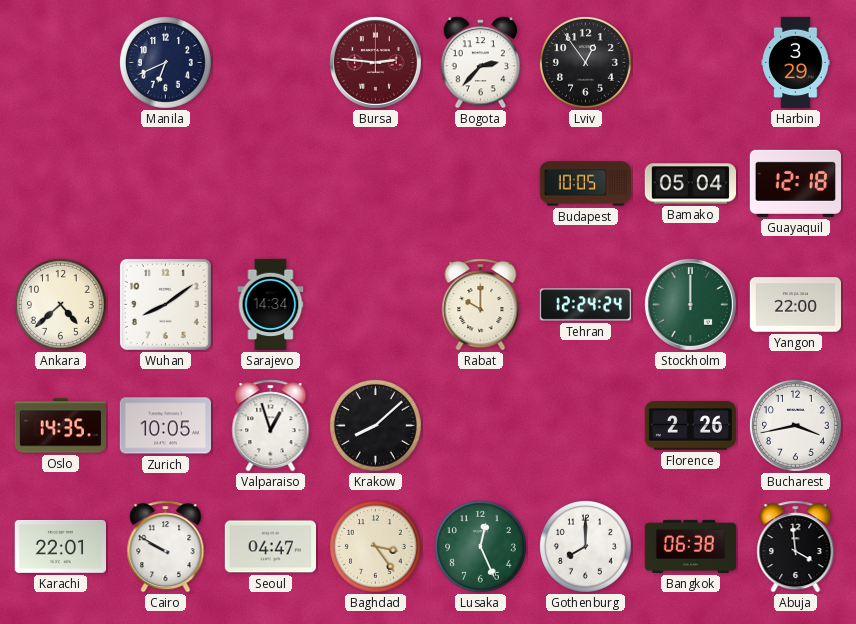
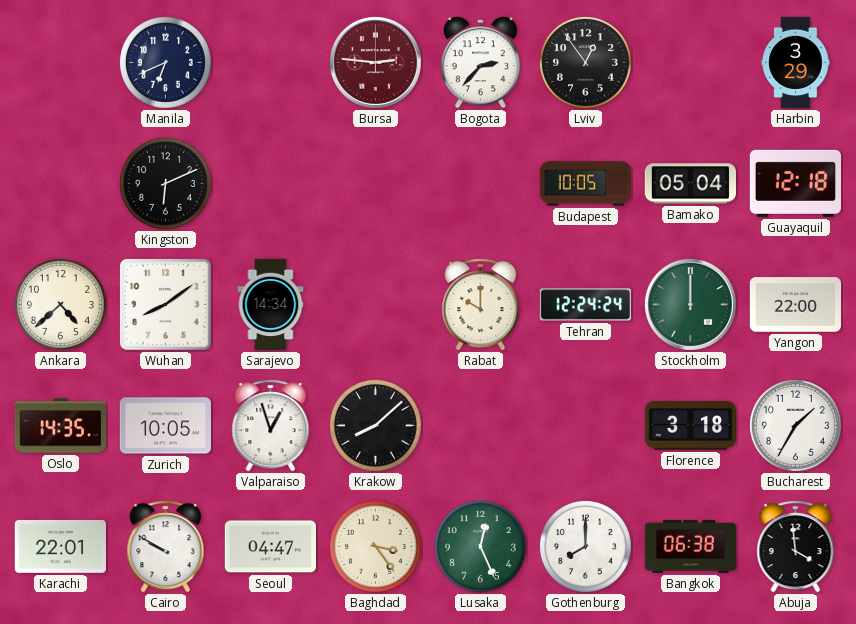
Kingston: none -> 6:11 (165, 183)
Florence: 2:26 -> 3:18 (690, 426)
Bucharest: 3:43 -> 1:35 (795, 425)
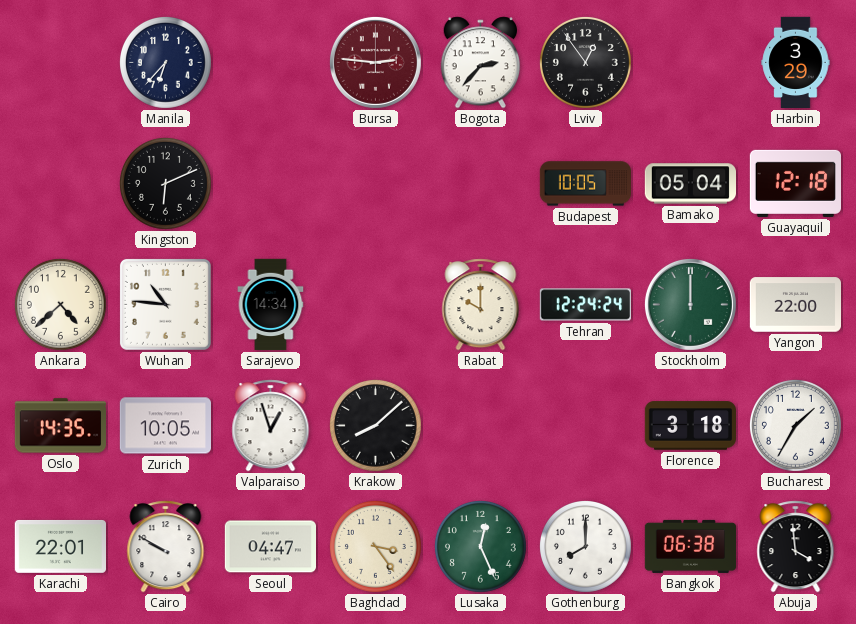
Manila: 6:41 -> 6:37 (165, 62)
Wuhan: 8:09 -> 10:46 (165, 304)
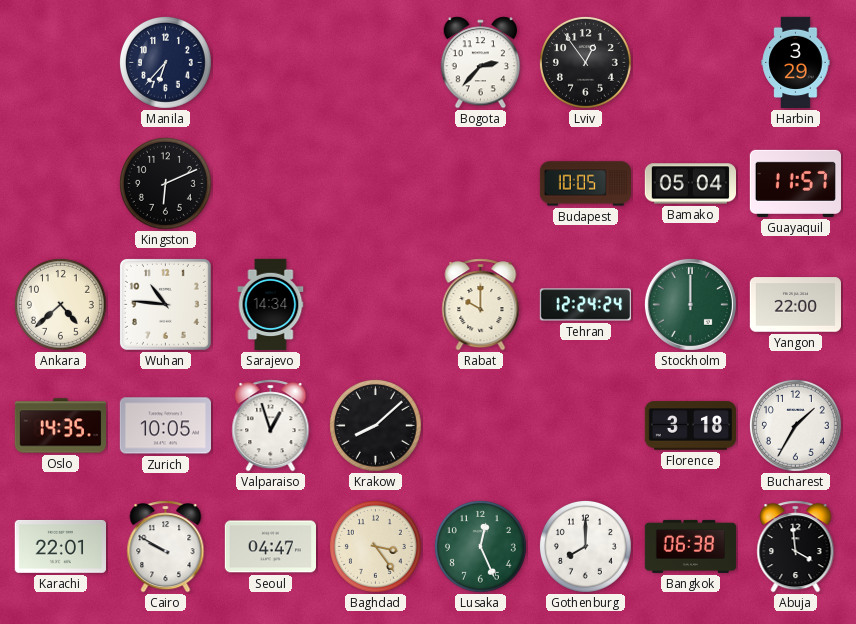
Bursa: 2:46 -> none (375, 62)
Guayaquil: 12:18 -> 11:57 (795, 183)
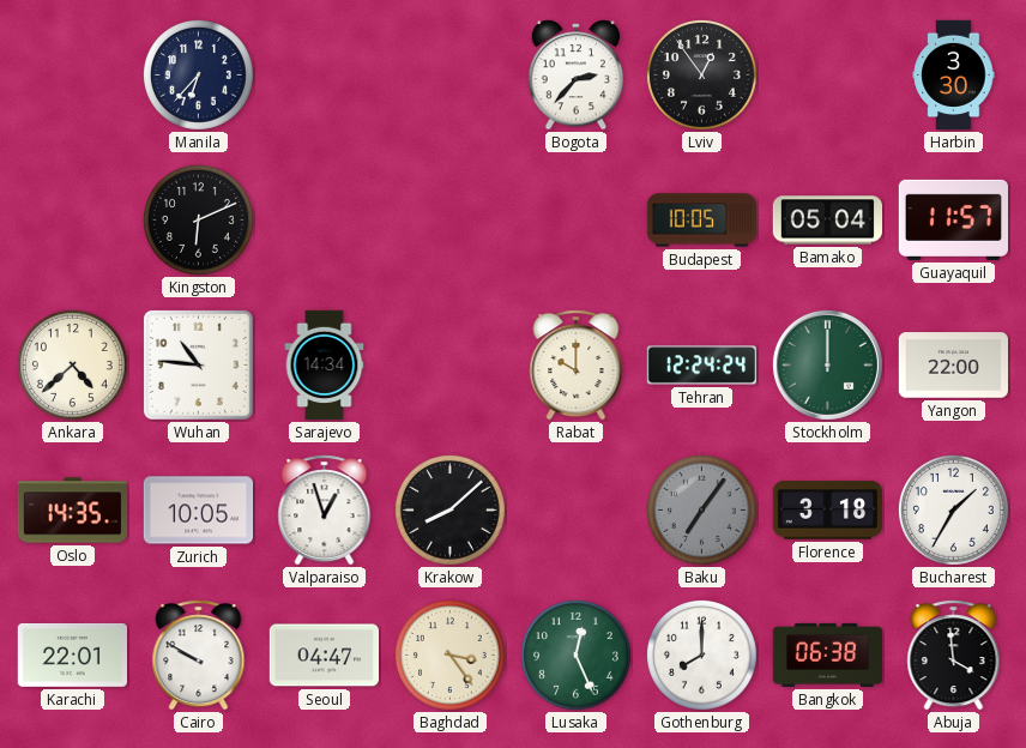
Harbin: 3:29 -> 3:30 (954, 76)
Baku: none -> 7:06 (701, 509)
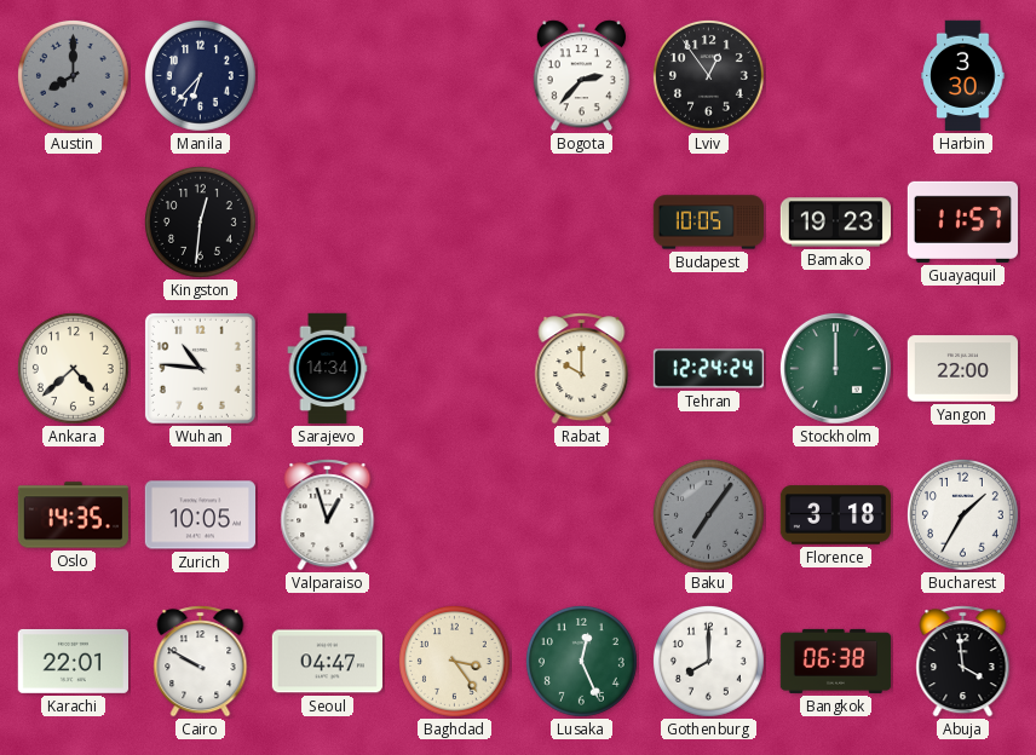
Austin: none -> 8:00 (73, 75)
Kingston: 6:11 -> 12:31 (200, 221)
Bamako: 05:04 -> 19:23 (835, 223)
Krakow: 8:08 -> none (449, 509)
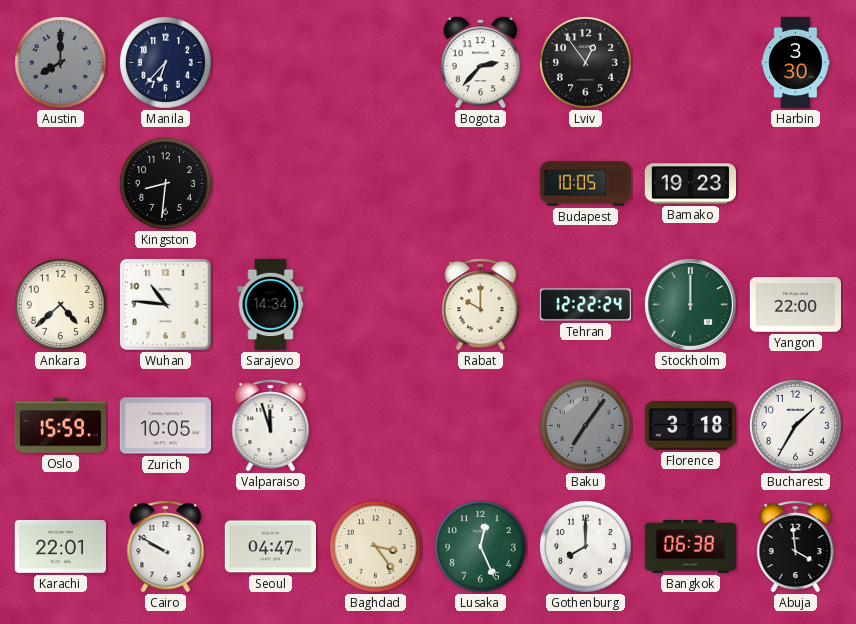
Kingston: 12:31 -> 8:31 (165, 183)
Guayaquil: 11:57 -> none (962, 221)
Tehran: 12:24 -> 12:22 (585, 305)
Oslo: 14:35 -> 15:59 (60, 426)
Valparaiso: 12:57 -> 11:57 (271, 426)
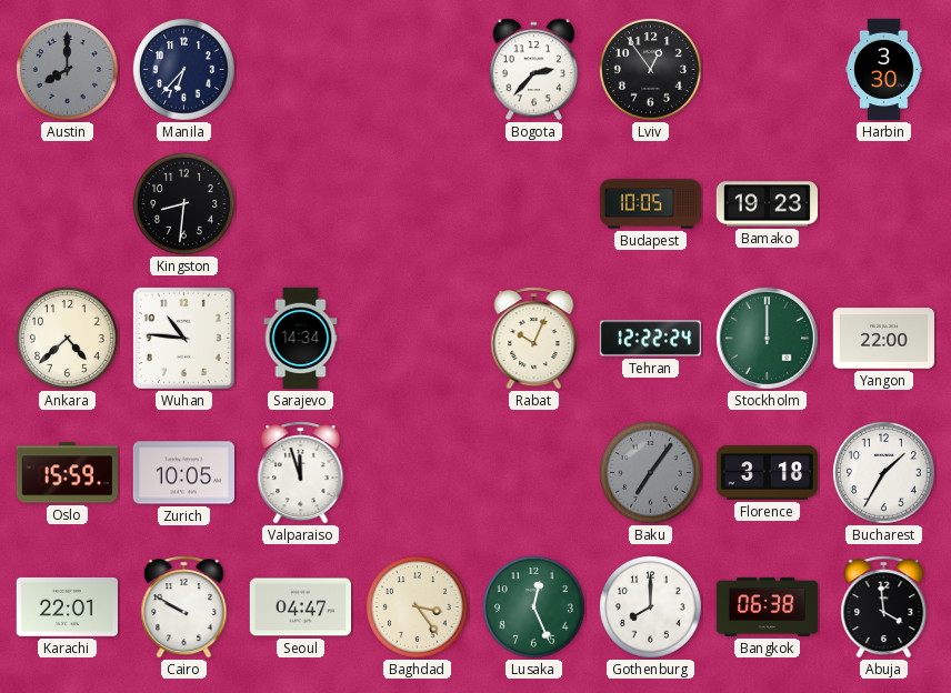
Rabat: 10:00 -> 10:04 (534, 339)
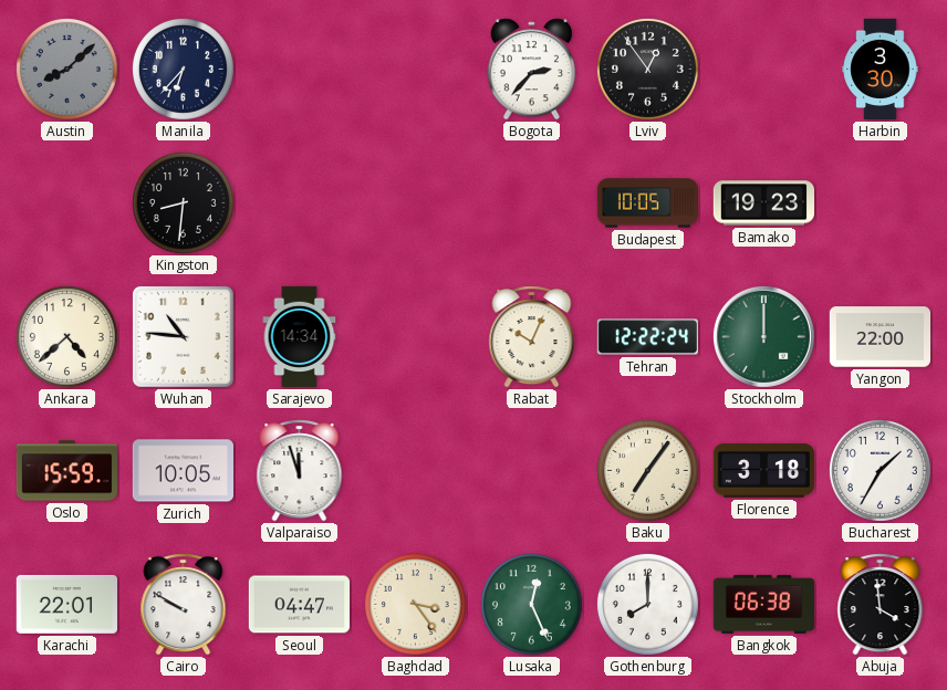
Austin: 8:00 -> 8:08 (66, 69)
Baku dial: grey -> cream (647, 470)
